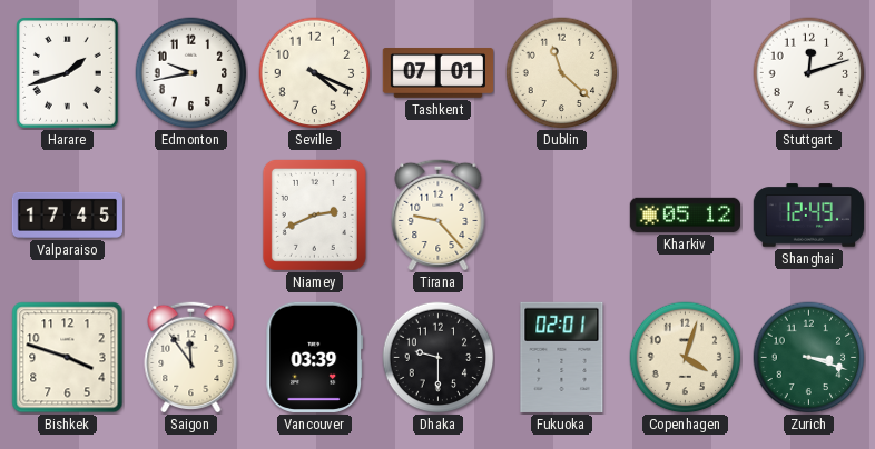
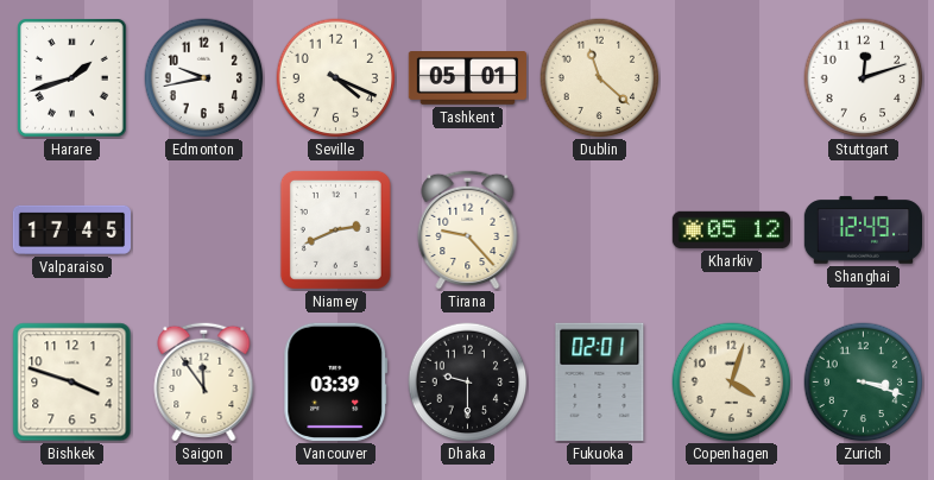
Tashkent: 07:01 -> 05:01 (467, 78)
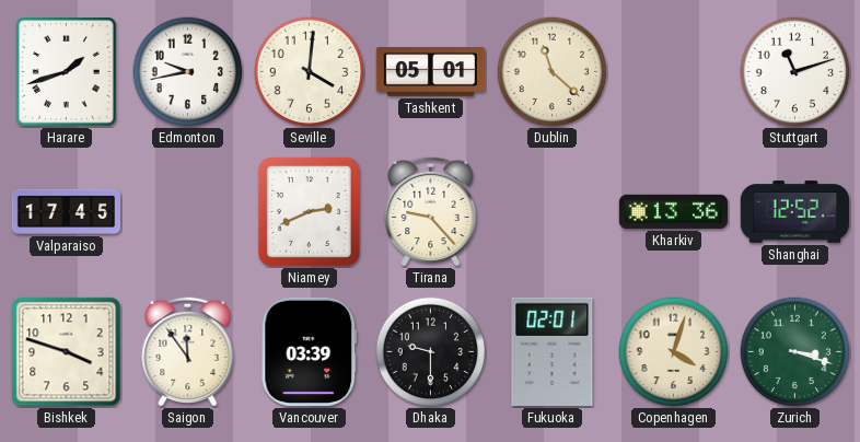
Seville: 4:19 -> 4:01 (310, 72)
Stuttgart: 12:12 -> 11:12 (795, 72)
Kharkiv: 05:12 -> 13:36 (673, 211)
Shanghai: 12:49 -> 12:52 (794, 212)
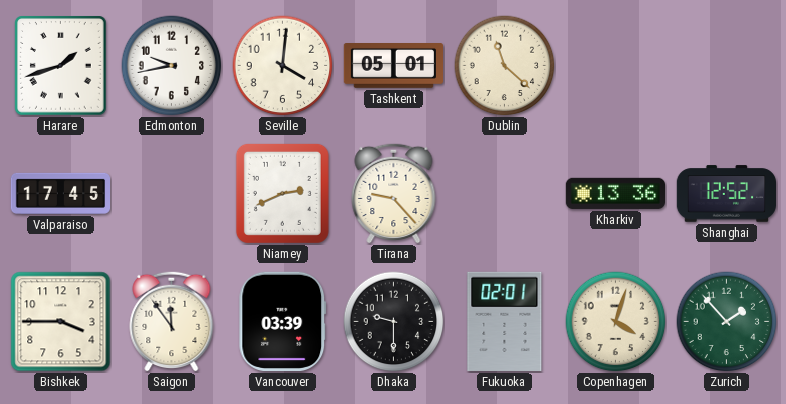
Stuttgart: 11:12 -> none (795, 72)
Bishkek: 3:48 -> 3:45 (61, 322)
Zurich: 3:18 -> 1:53 (727, 322)
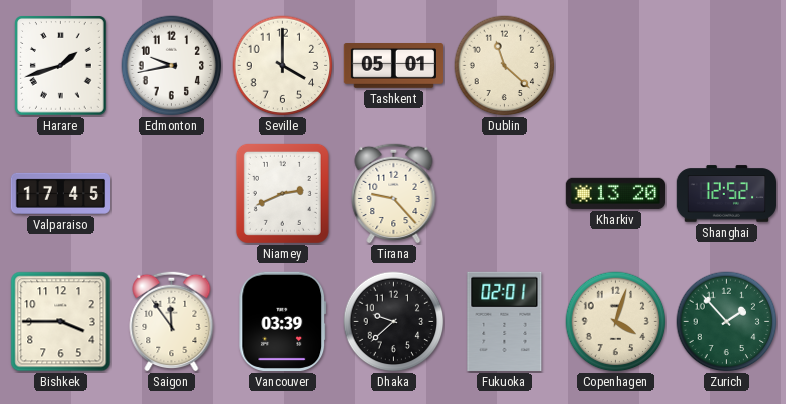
Seville: 4:01 -> 4:00 (283, 66)
Kharkiv: 13:36 -> 13:20 (615, 193)
Dhaka: 9:30 -> 9:38 (394, 322)
